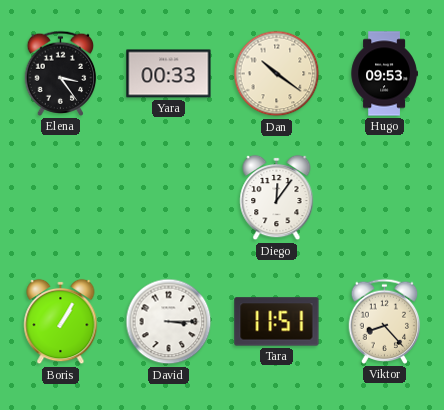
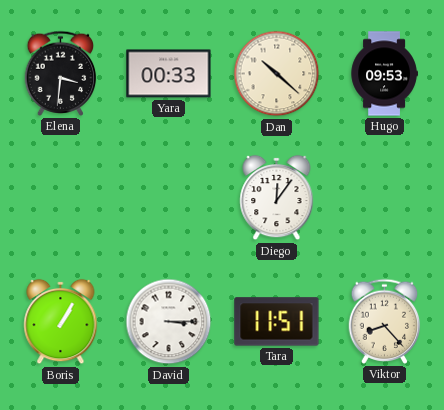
Elena: 3:24 -> 3:31 (61, 73)
Dan: 10:21 -> 10:22 (277, 74)
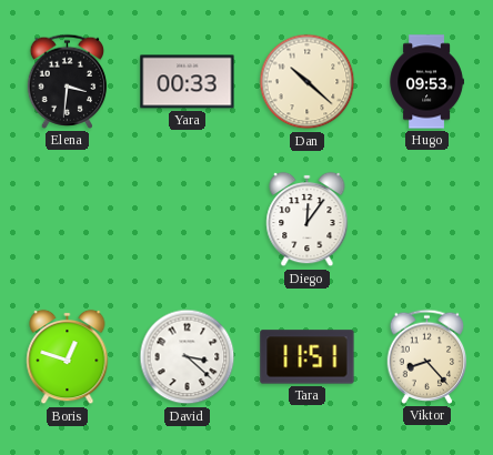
Boris: 1:05 -> 12:48 (68, 357)
David: 3:15 -> 3:22 (188, 357)
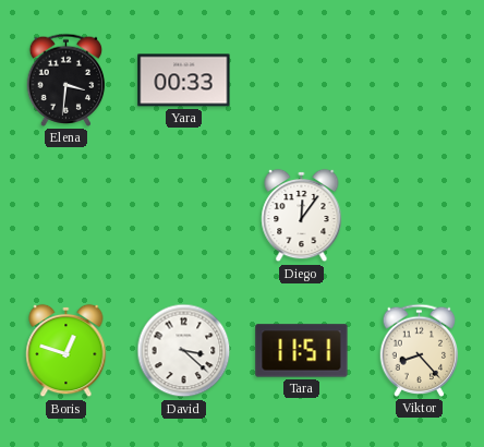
Dan: 10:22 -> none (308, 82)
Hugo: 09:53 -> none (426, 82)
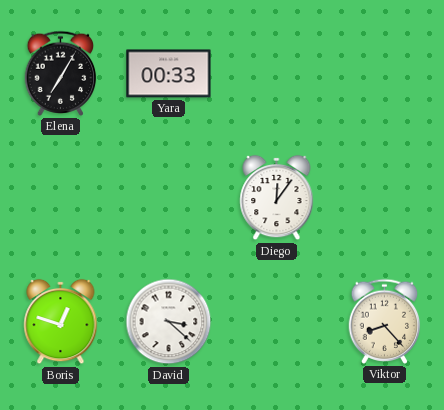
Elena: 3:31 -> 7:05 (61, 73)
Tara: 11:51 -> none (302, 351)
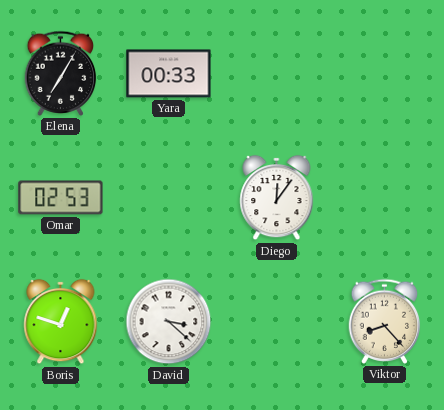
Omar: none -> 02:53 (61, 198)
